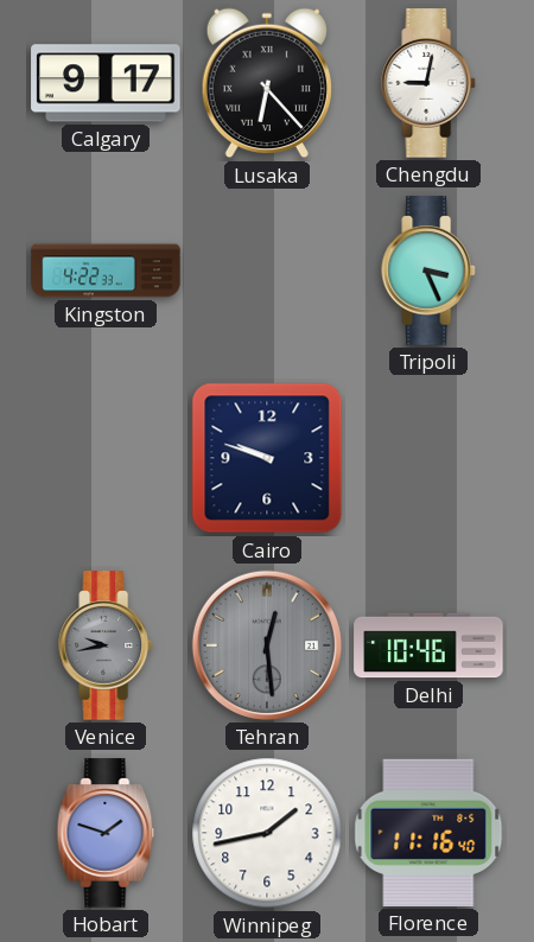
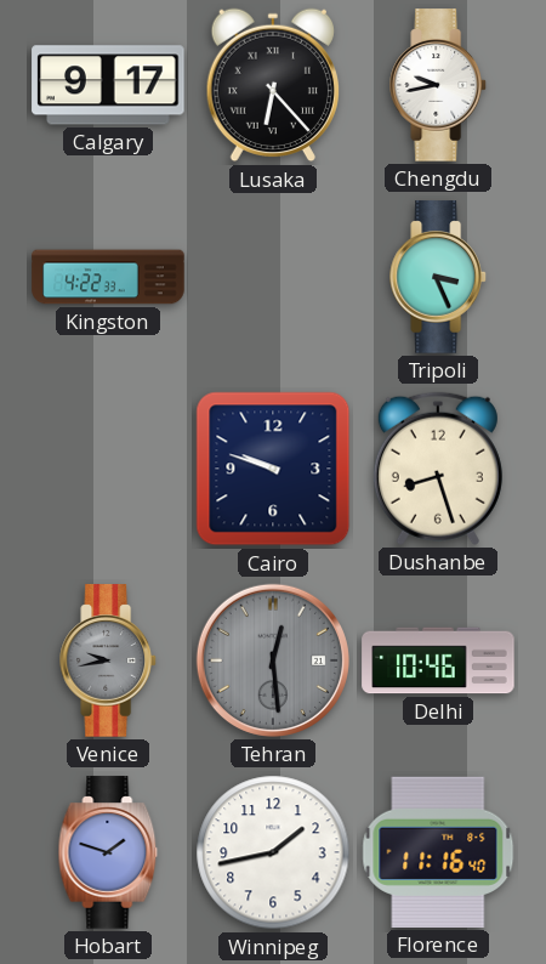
Chengdu: 9:02 -> 9:43 (439, 85)
Dushanbe: none -> 8:27 (438, 469)
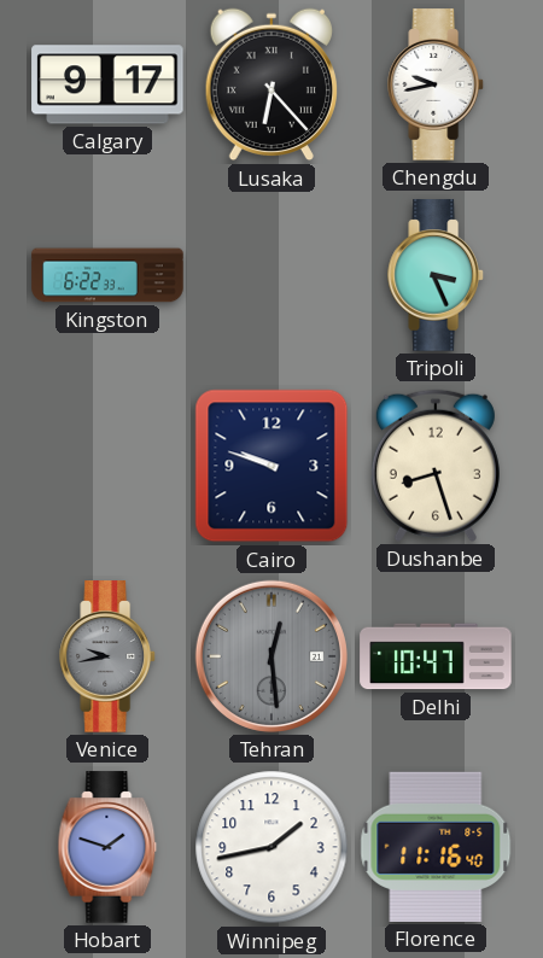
Kingston: 4:22 -> 6:22 (107, 275)
Delhi: 10:46 -> 10:47 (436, 656)
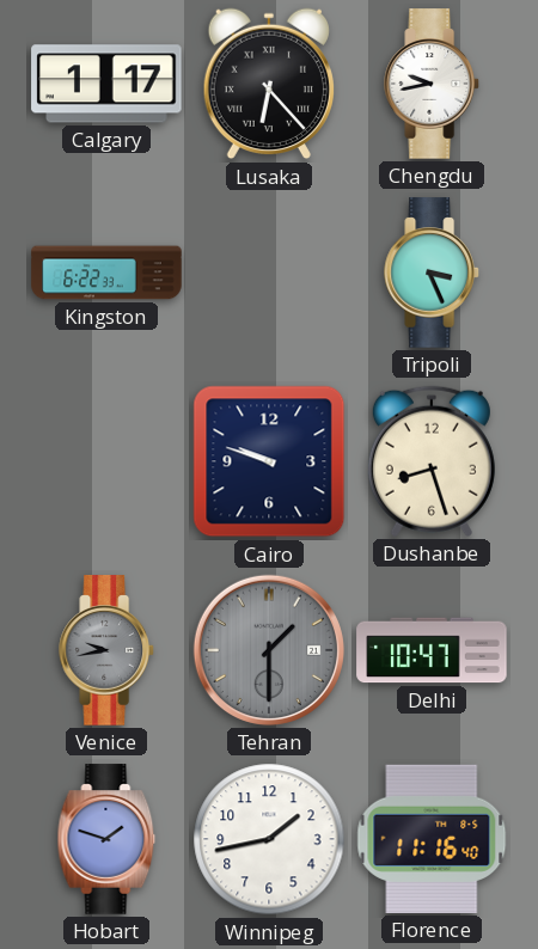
Calgary: 9:17 -> 1:17 (106, 84)
Tehran: 12:29 -> 1:30 (269, 650)
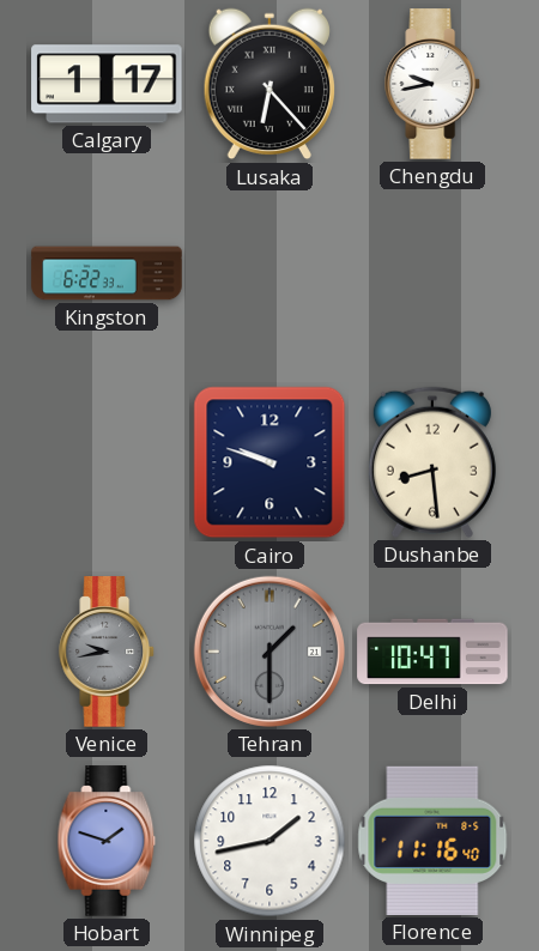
Tripoli: 3:26 -> none (433, 273)
Dushanbe: 8:27 -> 8:29 (432, 462)
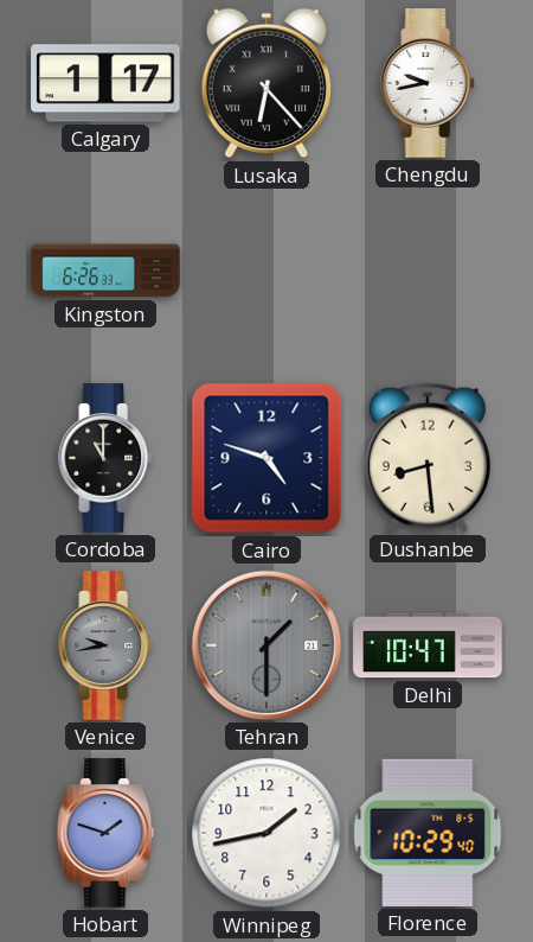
Kingston: 6:22 -> 6:26 (105, 270)
Cordoba: none -> 11:00 (107, 458)
Cairo: 9:48 -> 4:48 (266, 458)
Florence: 11:16 -> 10:29 (428, 833)
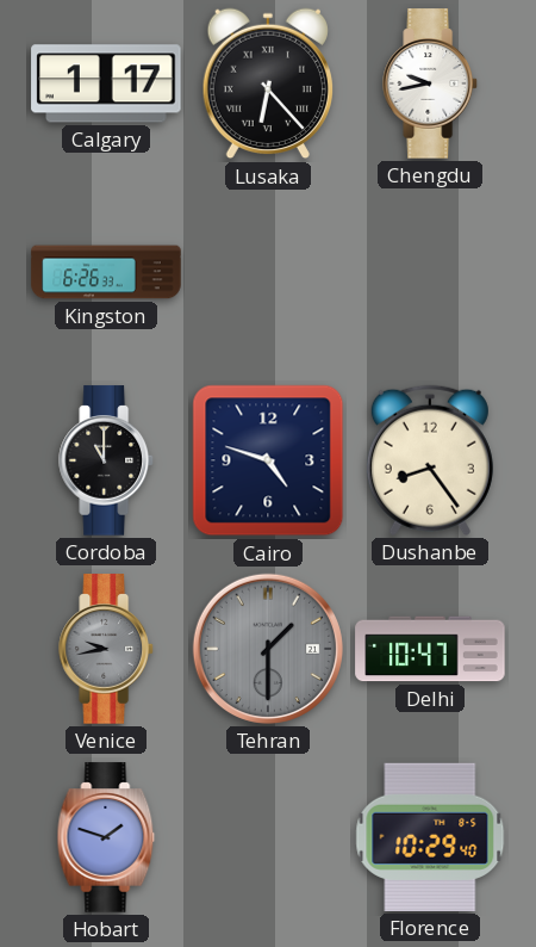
Dushanbe: 8:29 -> 8:24 (430, 460)
Winnipeg: 1:43 -> none (266, 833)
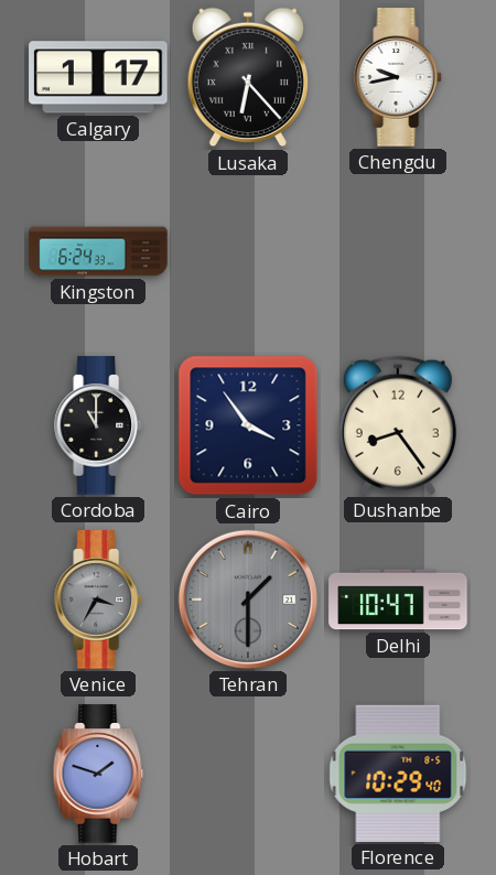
Kingston: 6:26 -> 6:24 (98, 251)
Cairo: 4:48 -> 3:54 (248, 425)
Venice: 9:43 -> 3:35 (99, 599)
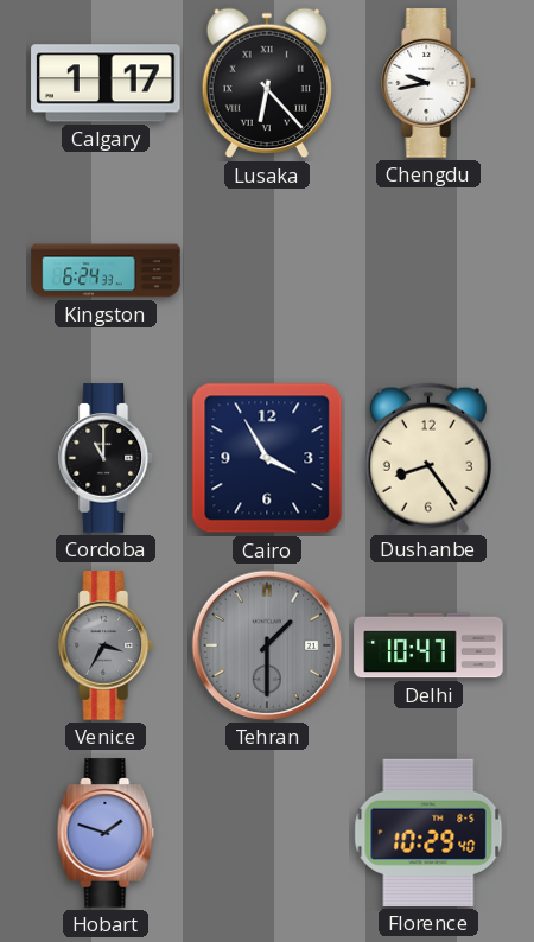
Cairo: 3:54 -> 3:55 (267, 458)
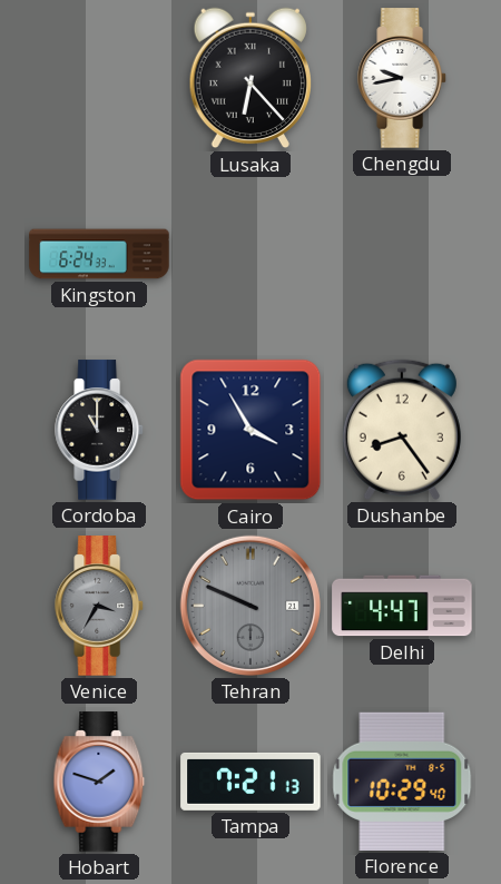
Calgary: 1:17 -> none (106, 83)
Tehran: 1:30 -> 9:49 (250, 606)
Delhi: 10:47 -> 4:47 (402, 606)
Tampa: none -> 7:21 (250, 782)
